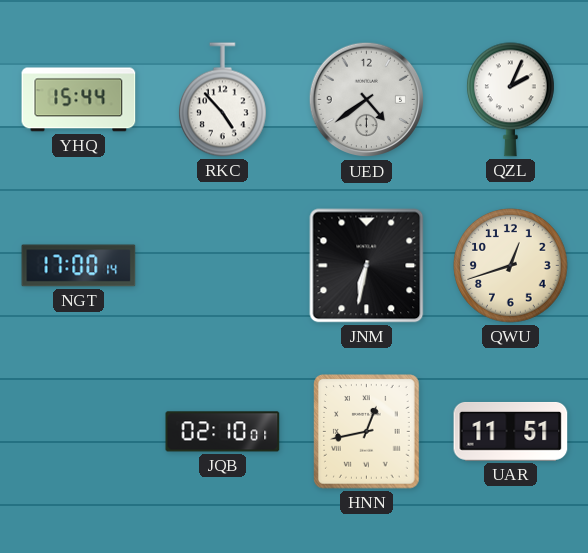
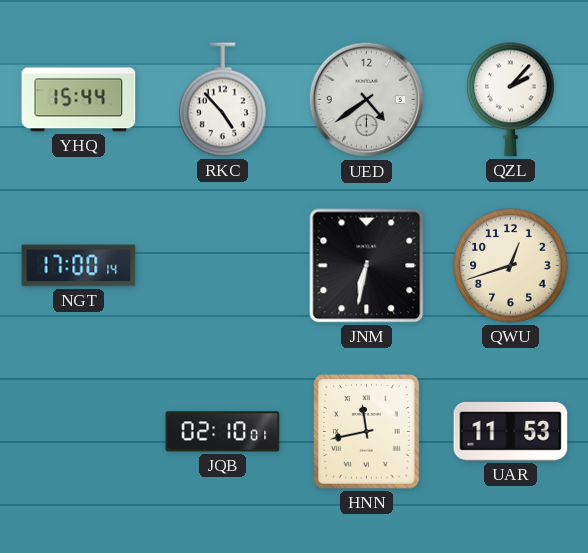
QZL: 2:04 -> 2:07 (510, 100)
HNN: 12:43 -> 11:43 (367, 432)
UAR: 11:51 -> 11:53 (511, 431)
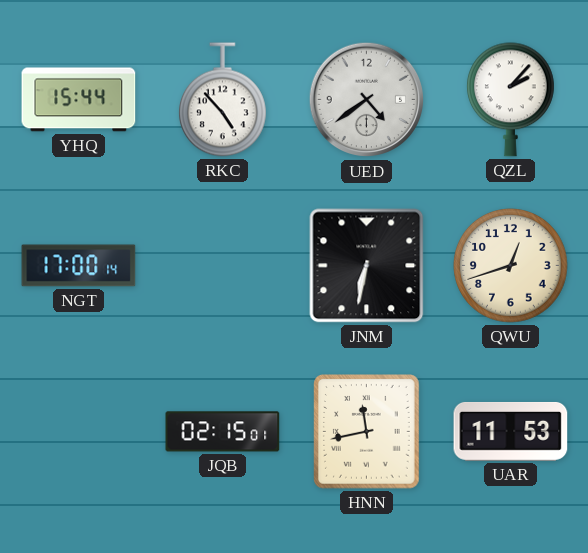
JQB: 02:10 -> 02:15 (223, 432)
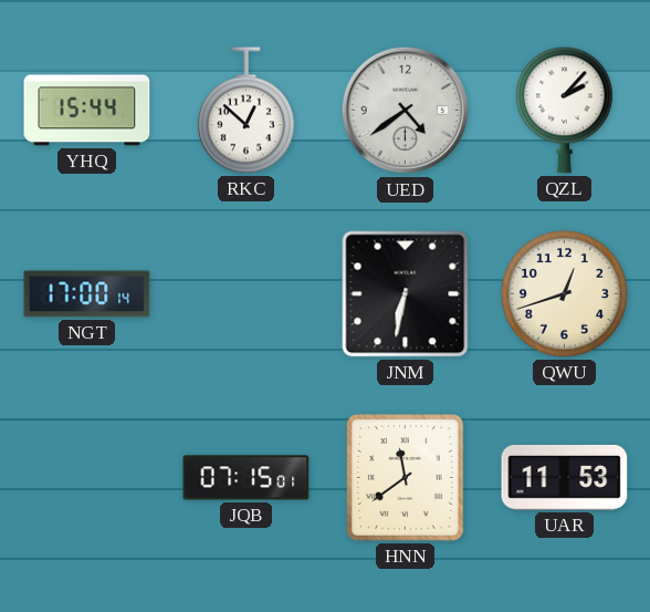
RKC: 4:53 -> 12:52 (245, 111)
JQB: 02:15 -> 07:15 (247, 478)
HNN: 11:43 -> 11:39 (406, 478)
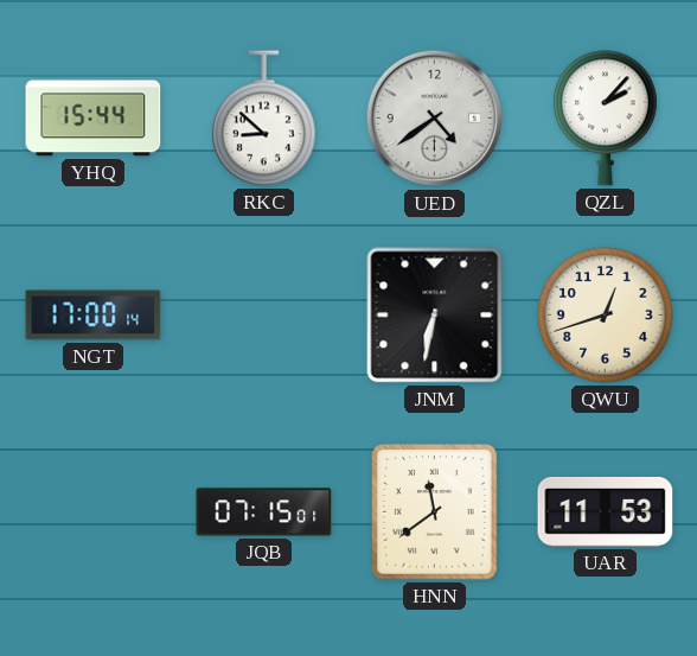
RKC: 12:52 -> 8:52 (263, 119)
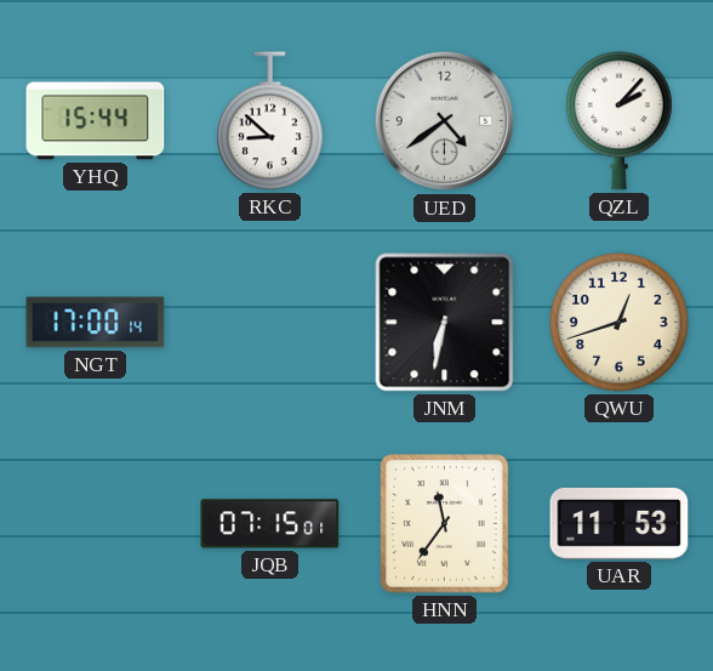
HNN: 11:39 -> 11:36 (445, 524)
